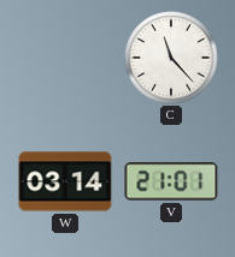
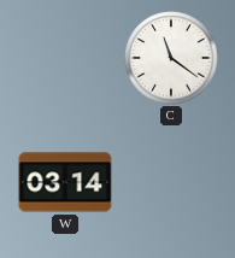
C: 11:23 -> 11:21 (171, 58)
V: 21:01 -> none (171, 181)
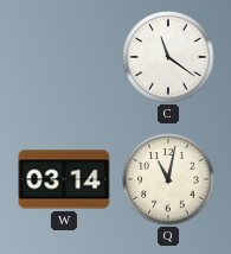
Q: none -> 11:02 (168, 179)
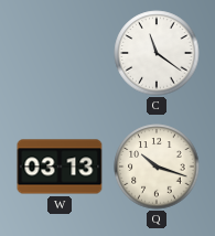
W: 03:14 -> 03:13 (60, 167)
Q: 11:02 -> 10:18 (157, 167)
